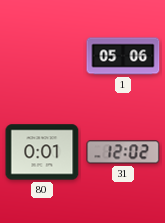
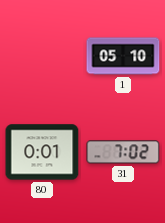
1: 05:06 -> 05:10 (123, 56)
31: 12:02 -> 7:02 (123, 152)
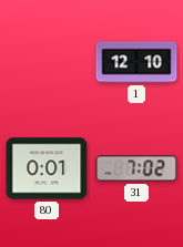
1: 05:10 -> 12:10 (136, 62)
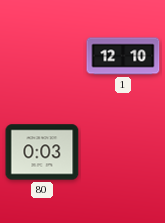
80: 0:01 -> 0:03 (42, 152)
31: 7:02 -> none (136, 168)
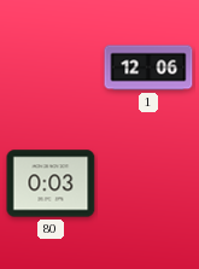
1: 12:10 -> 12:06 (148, 68)
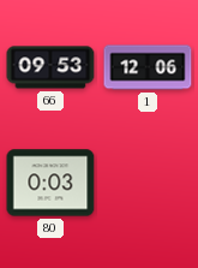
66: none -> 09:53 (50, 67)
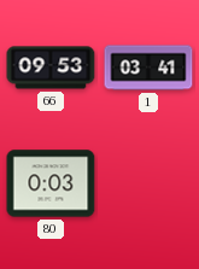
1: 12:06 -> 03:41 (148, 68)
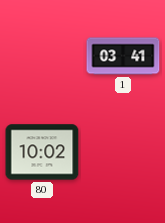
66: 09:53 -> none (51, 68)
80: 0:03 -> 10:02 (42, 152)
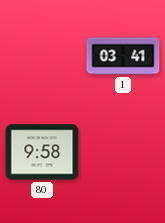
80: 10:02 -> 9:58 (42, 152)
